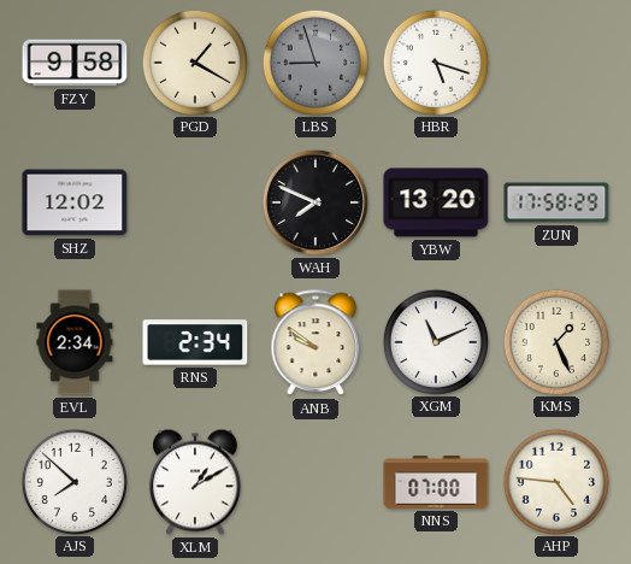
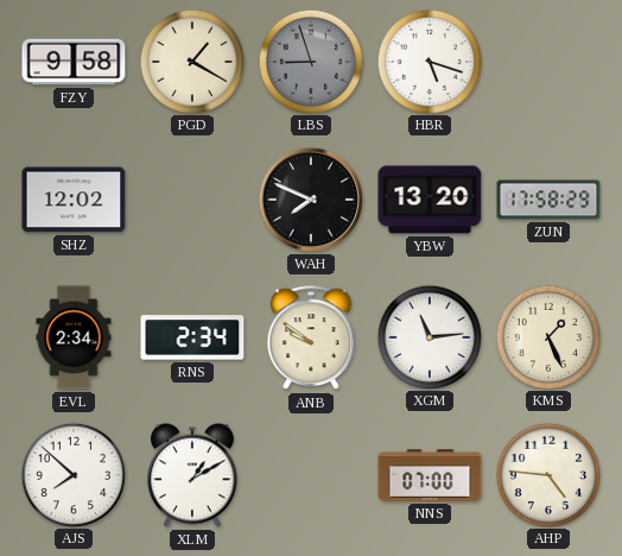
XGM: 11:11 -> 11:14 (429, 336)
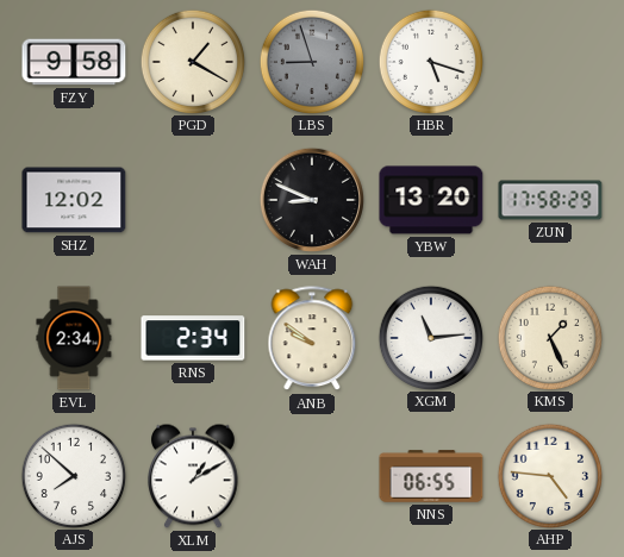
WAH: 7:49 -> 8:49 (312, 200)
NNS: 07:00 -> 06:55 (431, 476)
